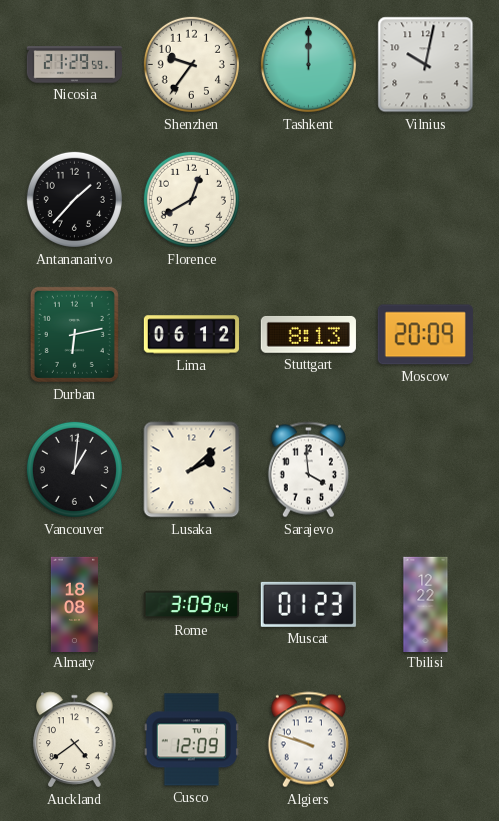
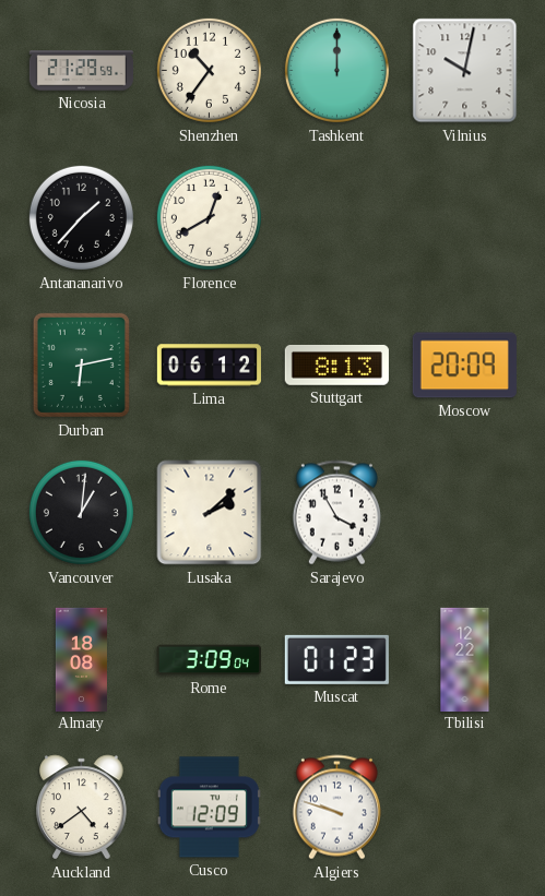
Shenzhen: 9:36 -> 10:36 (209, 70)
Sarajevo: 3:59 -> 3:55 (336, 513)
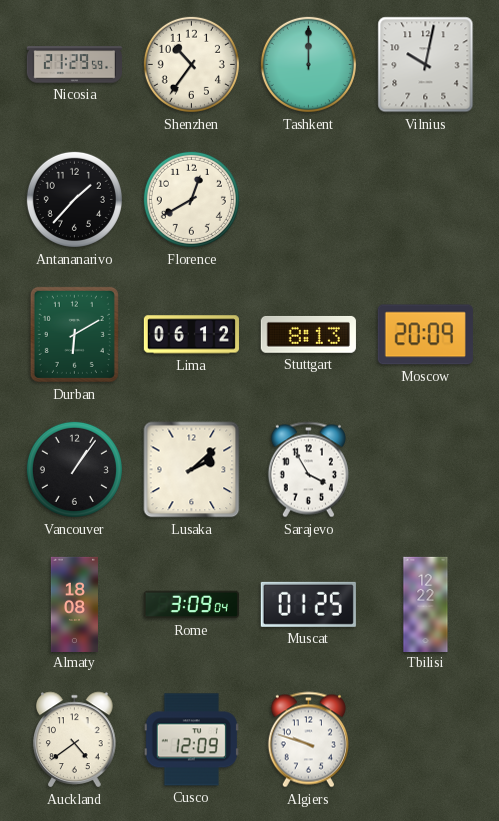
Durban: 6:13 -> 6:10 (74, 334)
Vancouver: 1:01 -> 1:06 (74, 469)
Muscat: 01:23 -> 01:25 (308, 604)
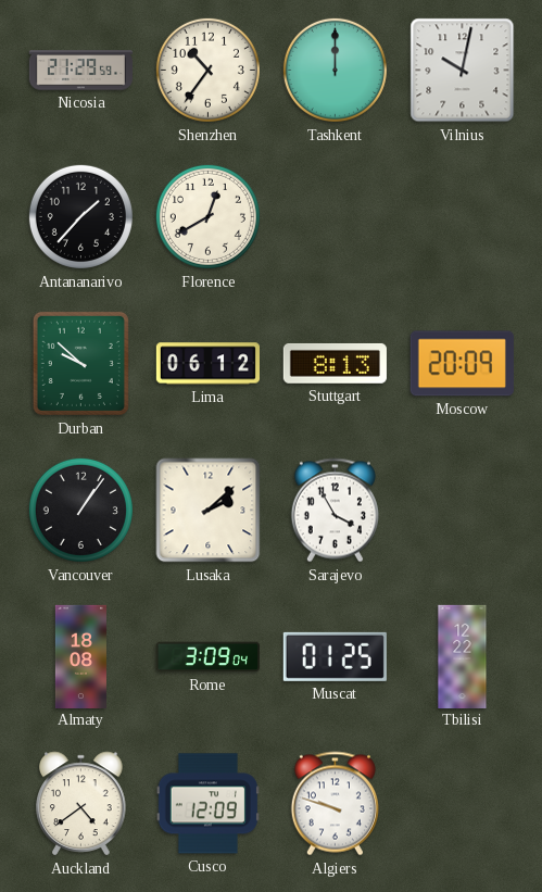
Durban: 6:10 -> 9:52 (80, 363)
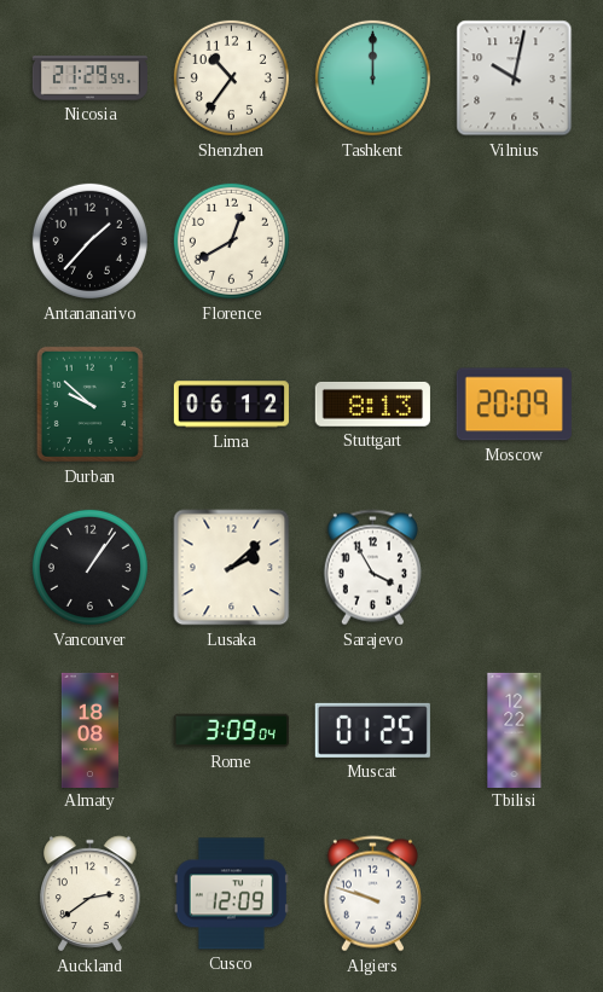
Auckland: 4:39 -> 2:39 (91, 894)
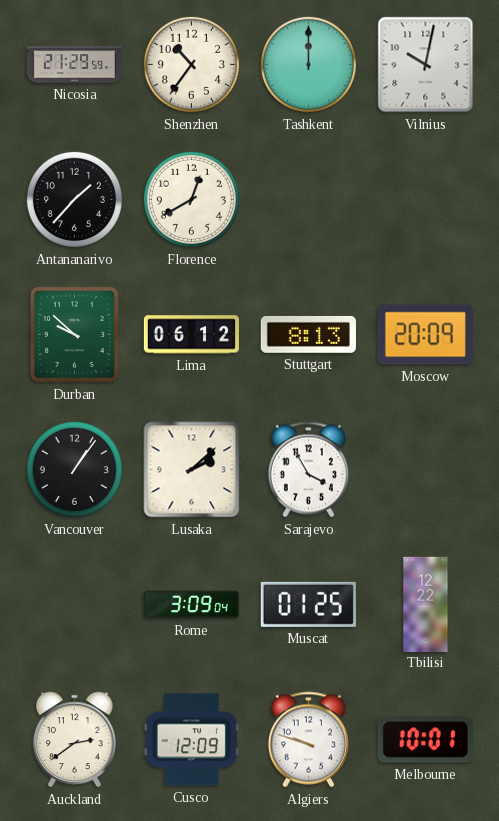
Almaty: 18:08 -> none (89, 730)
Melbourne: none -> 10:01 (425, 740)
